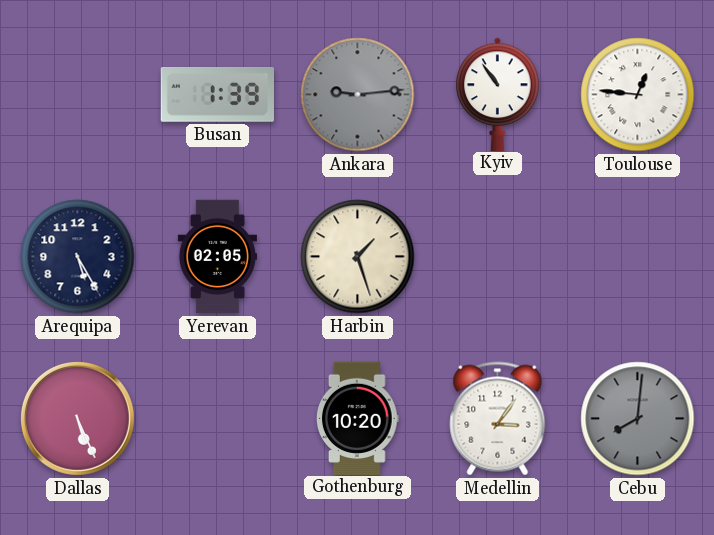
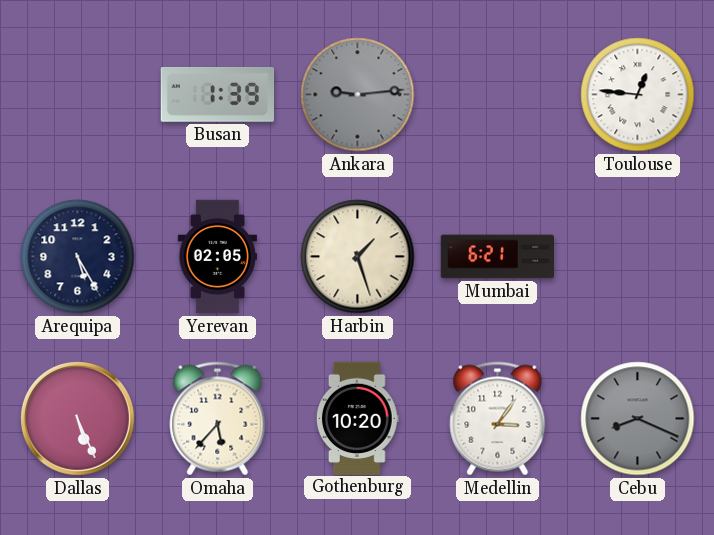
Kyiv: 10:54 -> none (498, 94)
Mumbai: none -> 6:21 (497, 257)
Omaha: none -> 5:37 (218, 419)
Cebu: 8:01 -> 8:19 (638, 419)
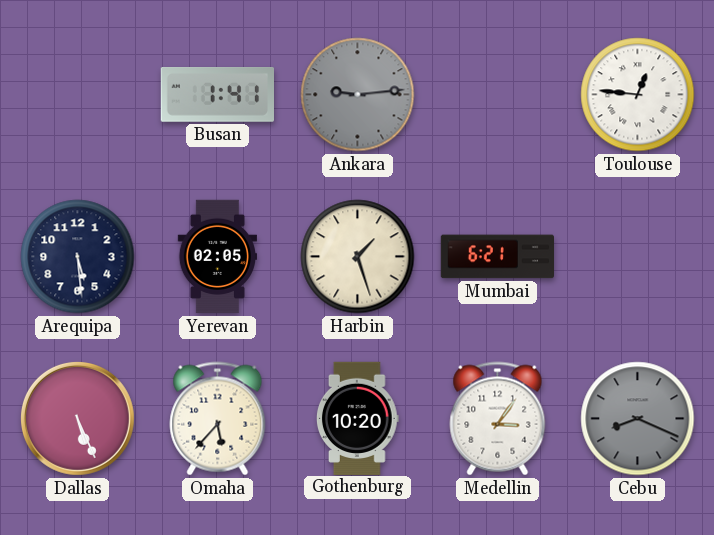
Busan: 1:39 -> 1:41 (217, 95)
Arequipa: 5:25 -> 5:29 (78, 257)
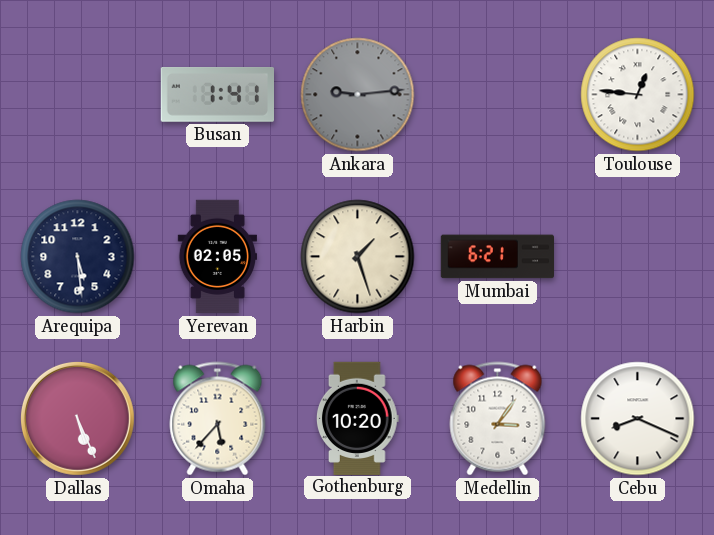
Cebu dial: grey -> white (638, 419)
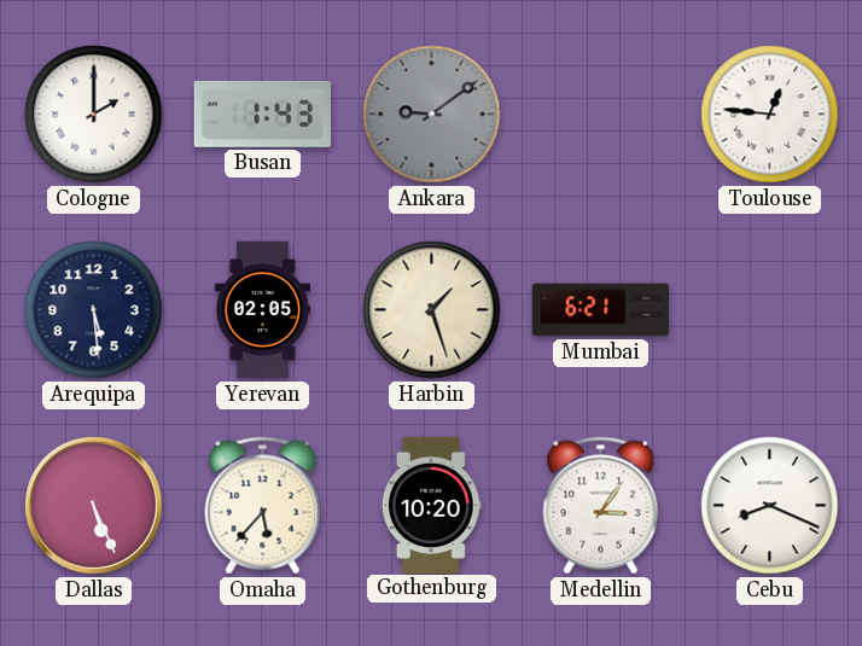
Cologne: none -> 2:00 (94, 115)
Busan: 1:41 -> 1:43 (262, 115)
Ankara: 9:14 -> 9:09 (432, 115)
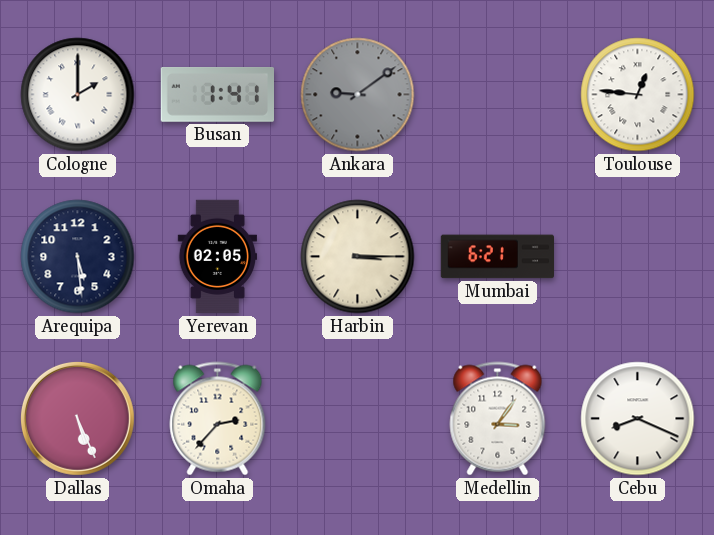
Busan: 1:43 -> 1:41 (217, 95)
Harbin: 1:27 -> 3:15 (358, 257)
Omaha: 5:37 -> 2:37 (218, 419)
Gothenburg: 10:20 -> none (431, 505)
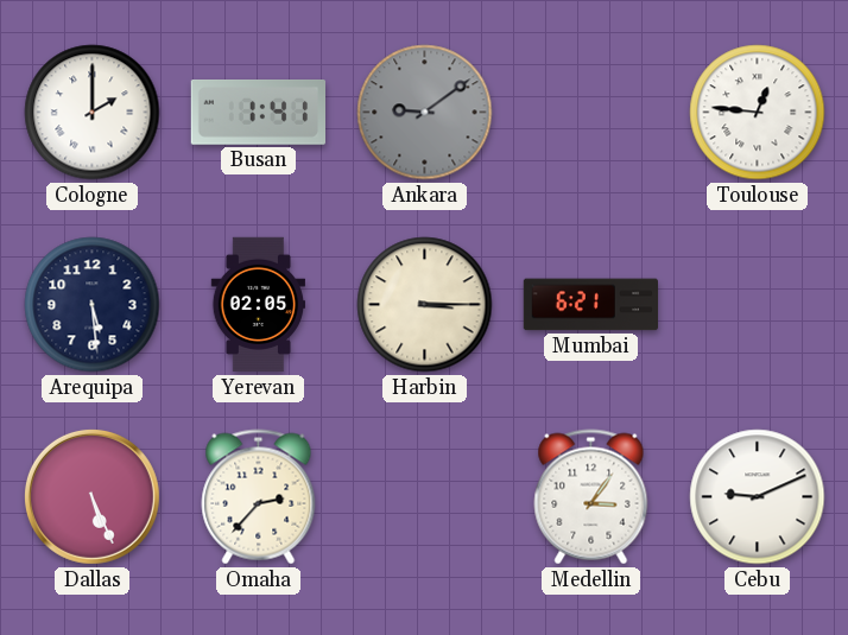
Cebu: 8:19 -> 9:11 (758, 497)
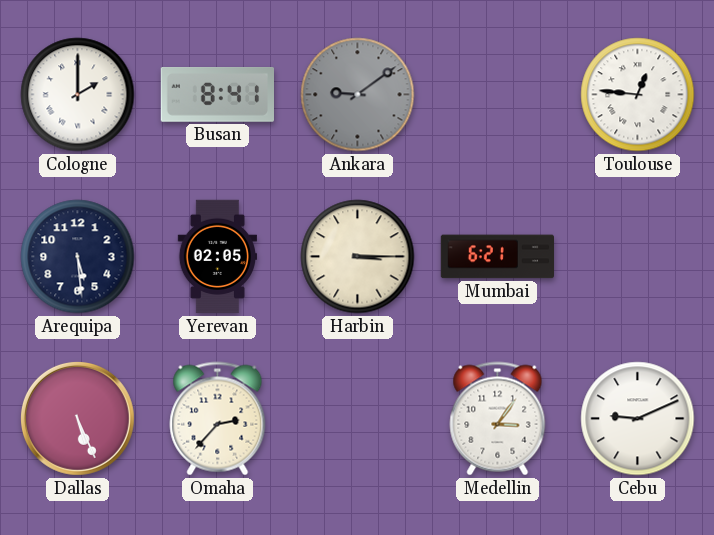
Busan: 1:41 -> 8:41 (217, 95)
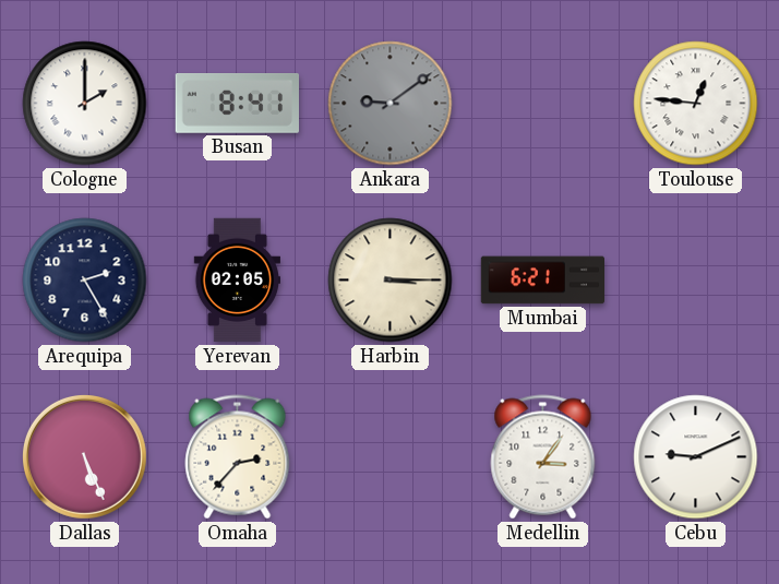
Arequipa: 5:29 -> 2:25 (85, 281)
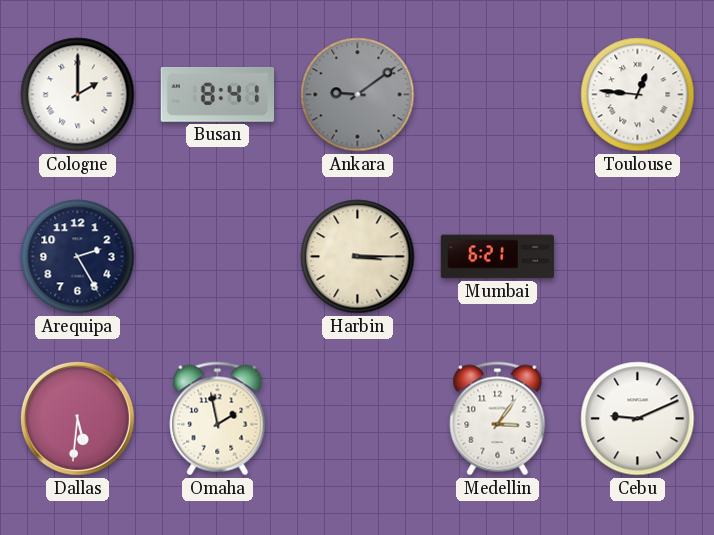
Yerevan: 02:05 -> none (237, 281)
Dallas: 5:26 -> 5:31 (77, 418)
Omaha: 2:37 -> 1:58 (218, 419)
